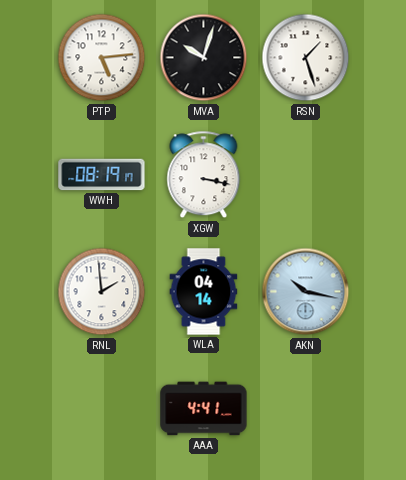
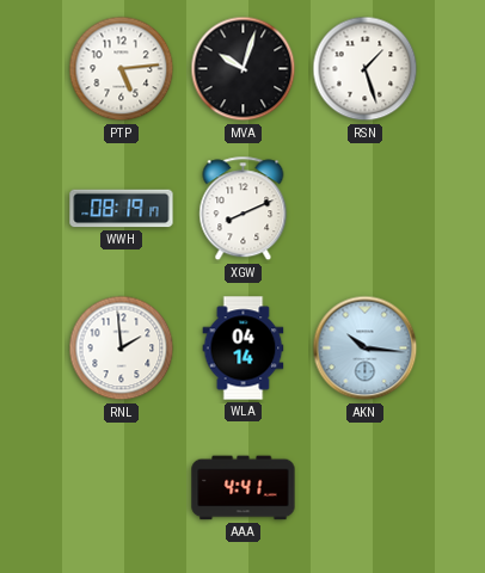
XGW: 3:17 -> 8:11 (244, 209)
AKN: 10:17 -> 10:16 (366, 349)
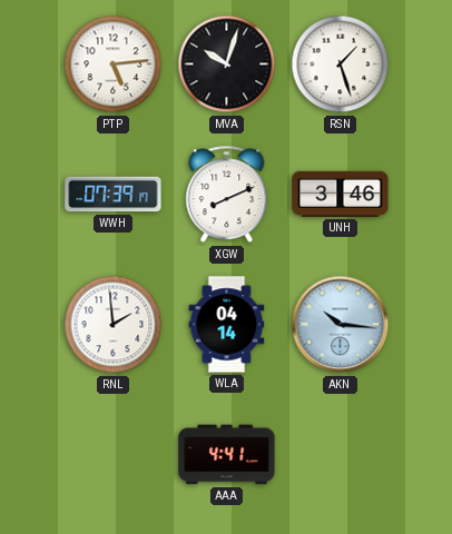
WWH: 08:19 -> 07:39 (114, 195)
UNH: none -> 3:46 (341, 194)
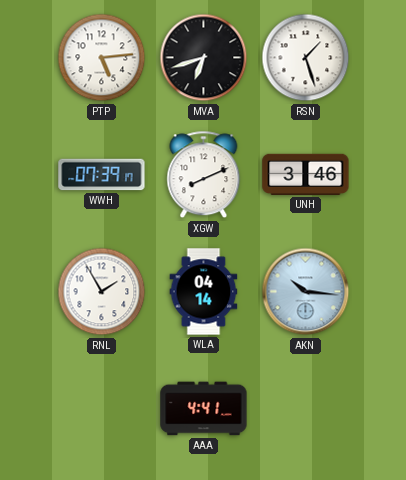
MVA: 10:03 -> 6:42 (204, 58)
RNL: 1:59 -> 1:55 (102, 292)
